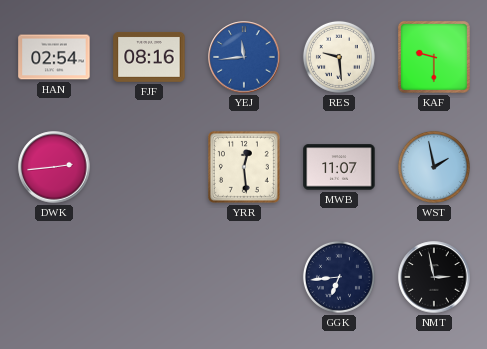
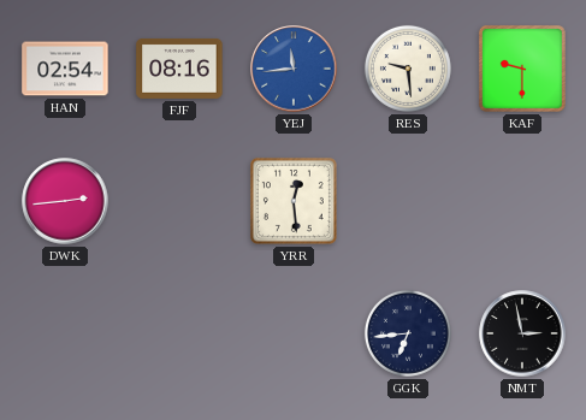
MWB: 11:07 -> none (339, 167)
WST: 1:58 -> none (434, 167)
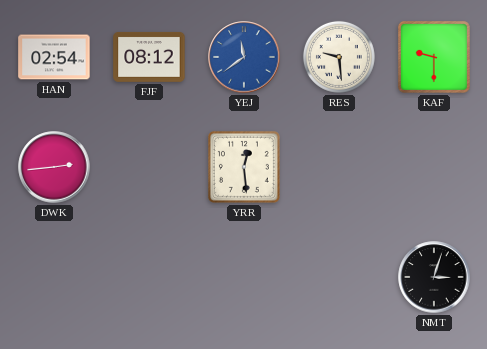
FJF: 08:16 -> 08:12 (149, 57)
YEJ: 11:44 -> 11:39 (244, 57)
GGK: 6:44 -> none (408, 333)
NMT: 2:58 -> 3:03 (434, 277)
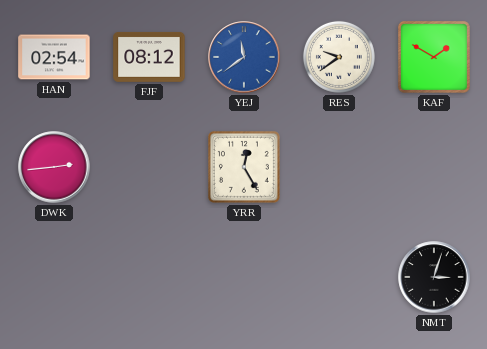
RES: 9:29 -> 9:39 (339, 57)
KAF: 9:30 -> 1:50 (434, 57)
YRR: 12:29 -> 12:25 (244, 167)
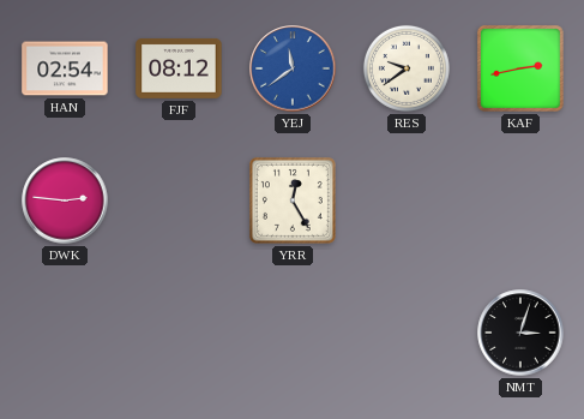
KAF: 1:50 -> 2:43 (520, 68)
DWK: 2:44 -> 2:46 (65, 200)
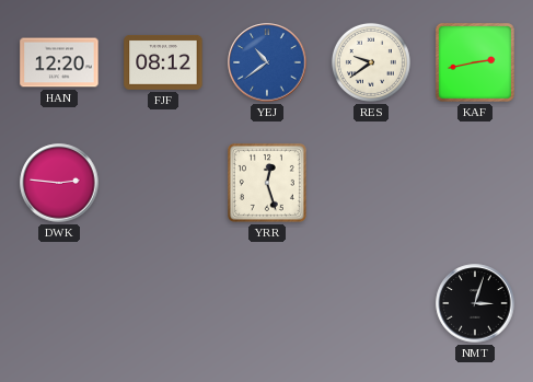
HAN: 02:54 -> 12:20 (59, 62)
YEJ: 11:39 -> 10:39 (267, 62)
YRR: 12:25 -> 12:27 (267, 183)
